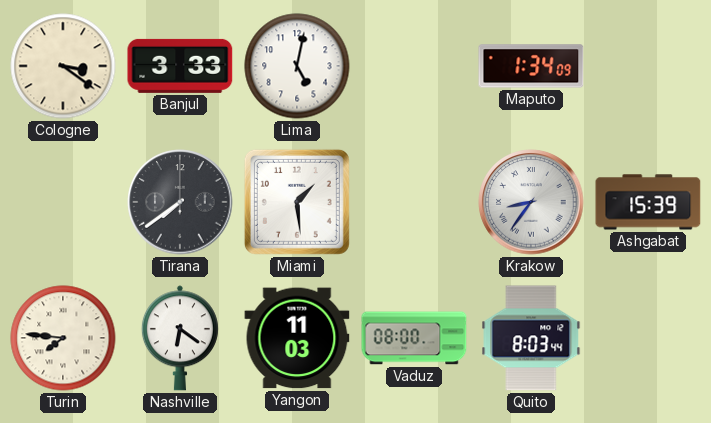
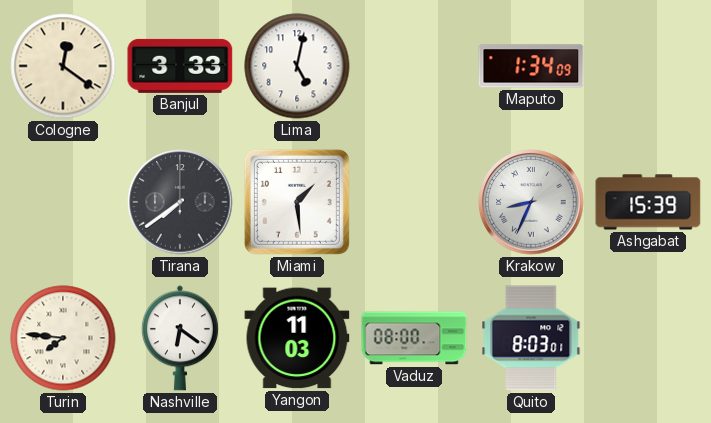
Cologne: 3:21 -> 12:21 (63, 66)
Krakow: 8:36 -> 8:34 (531, 202)
Quito: 8:03:44 -> 8:03:01 (531, 338)
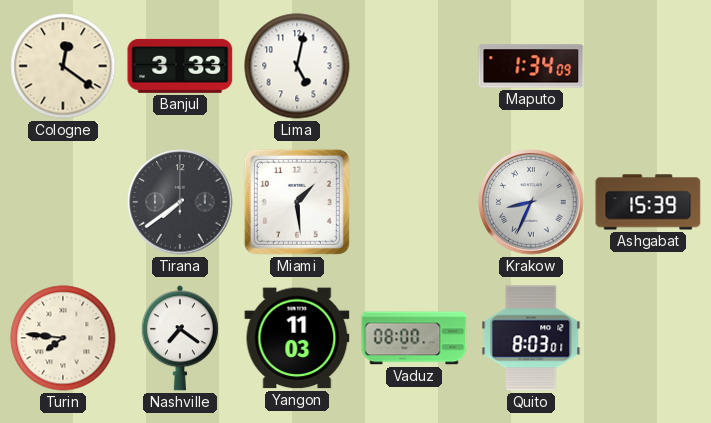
Nashville: 6:21 -> 7:21 (180, 338)
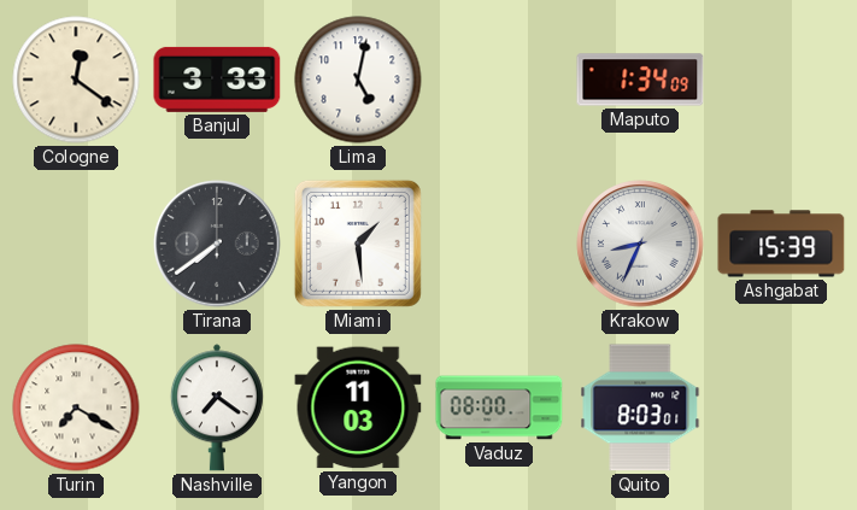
Turin: 7:46 -> 7:20 (76, 408)
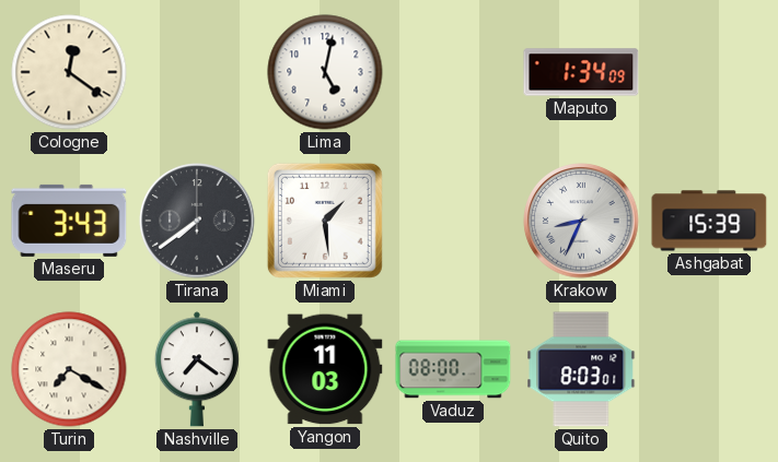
Banjul: 3:33 -> none (217, 80)
Maseru: none -> 3:43 (69, 221)
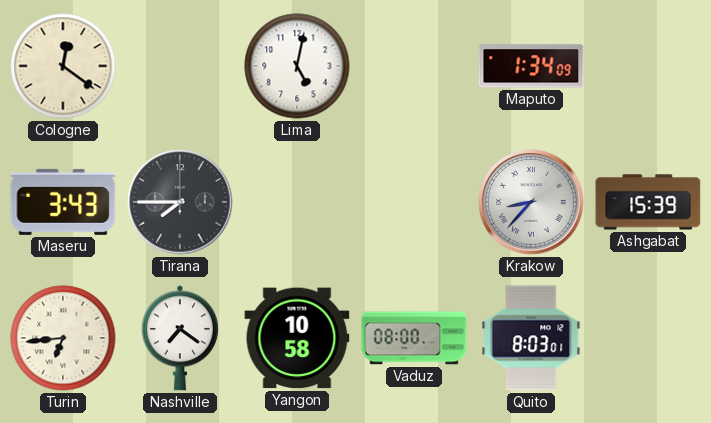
Tirana: 7:39 -> 7:45 (180, 202)
Miami: 1:29 -> none (325, 221)
Krakow: 8:34 -> 8:37 (531, 202)
Turin: 7:20 -> 6:44 (63, 338)
Yangon: 11:03 -> 10:58 (297, 338)
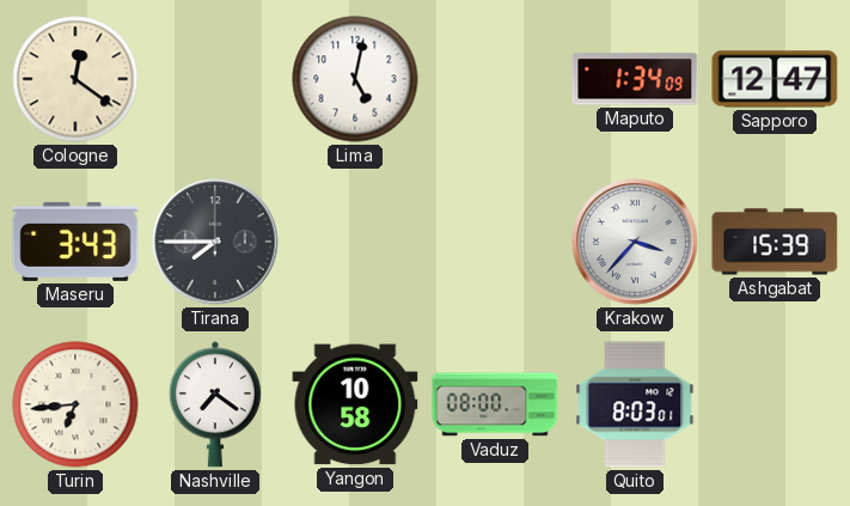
Sapporo: none -> 12:47 (775, 79)
Krakow: 8:37 -> 3:37 (635, 242)
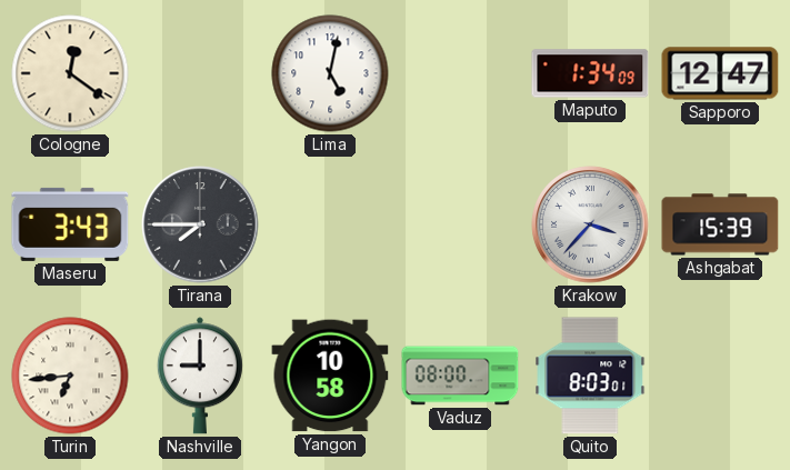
Nashville: 7:21 -> 9:00 (200, 376)
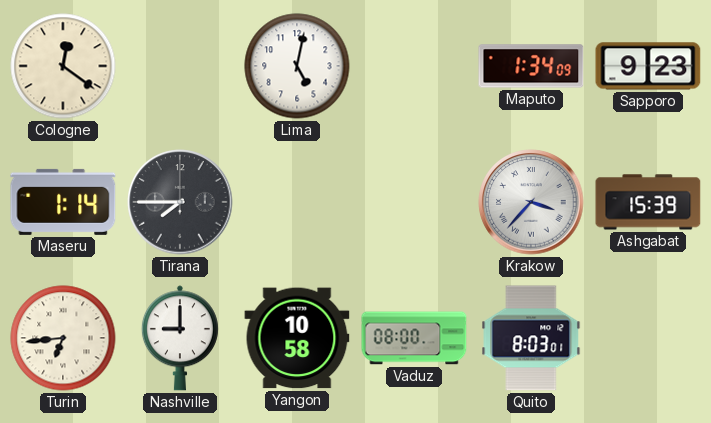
Sapporo: 12:47 -> 9:23 (648, 66)
Maseru: 3:43 -> 1:14 (63, 202)
